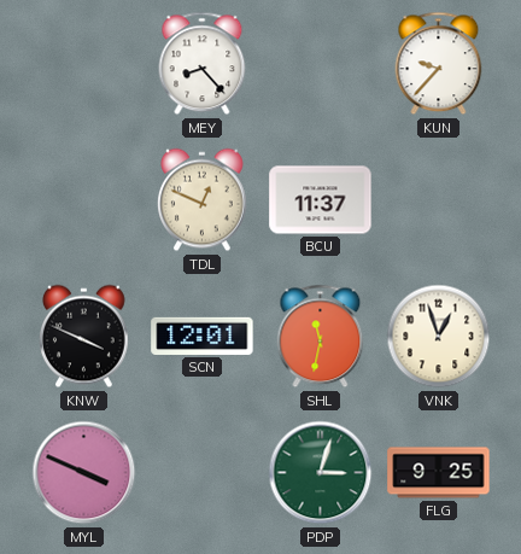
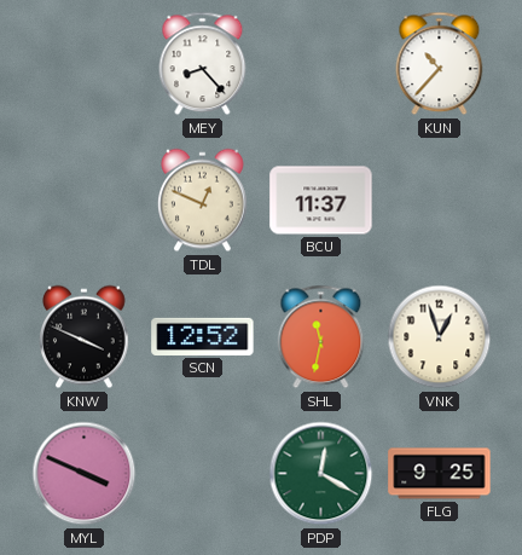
KUN: 9:37 -> 10:37 (440, 64)
SCN: 12:01 -> 12:52 (203, 336)
PDP: 3:03 -> 12:20 (321, 474)
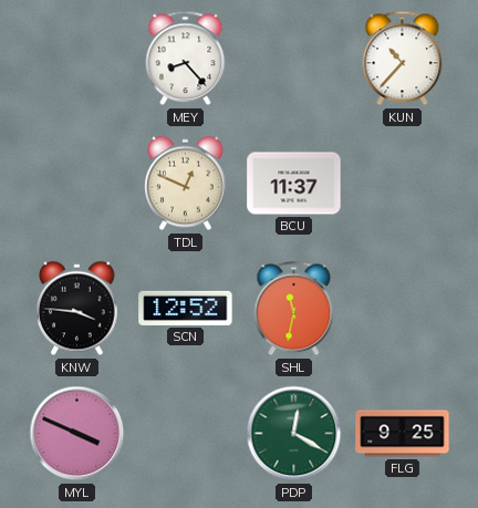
KNW: 3:49 -> 3:46 (77, 309)
VNK: 12:57 -> none (440, 337)
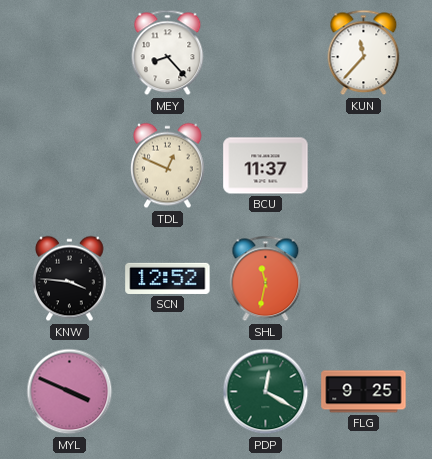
KUN: 10:37 -> 11:37 (364, 53)
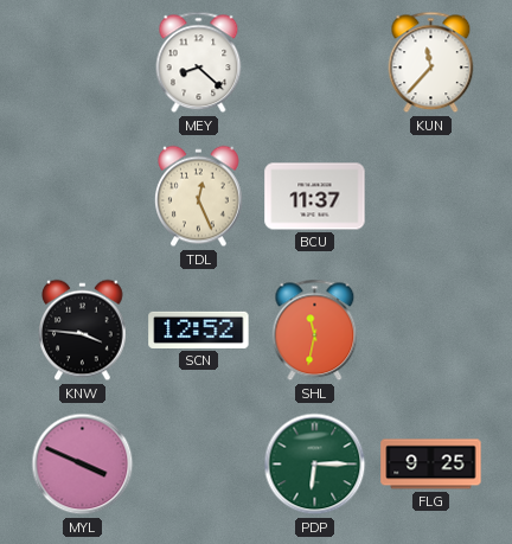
MEY: 8:23 -> 8:22 (199, 63)
TDL: 12:49 -> 12:26 (199, 197)
PDP: 12:20 -> 6:15 (315, 465)
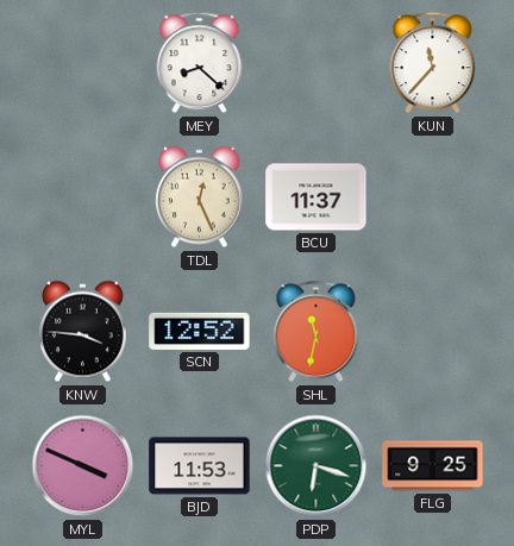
BJD: none -> 11:53 (200, 466)
PDP: 6:15 -> 6:18 (316, 466)
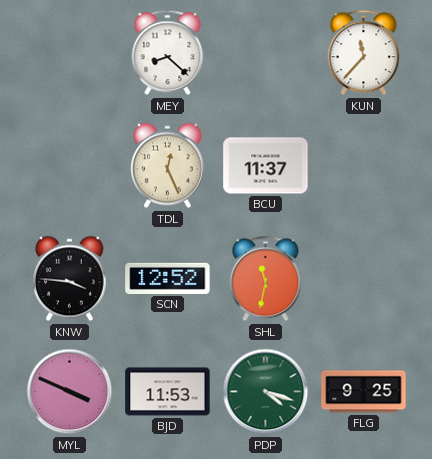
PDP: 6:18 -> 4:18 (266, 392)
